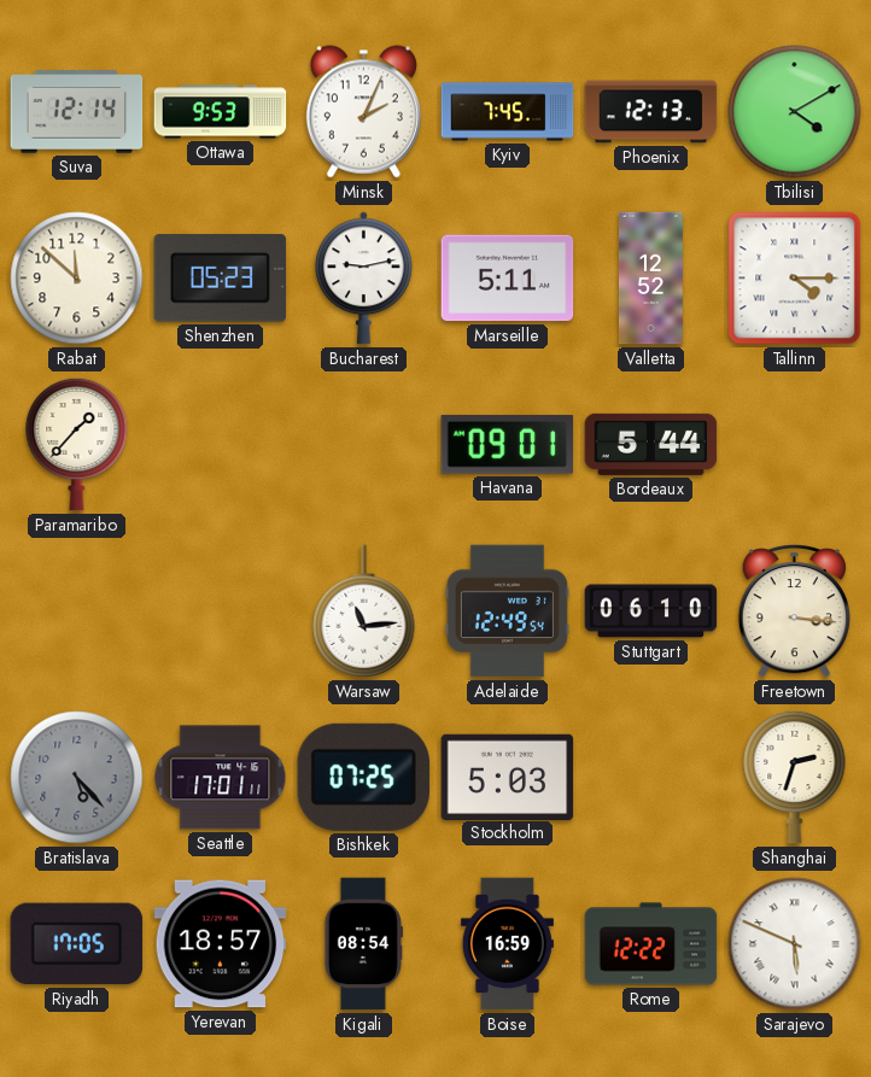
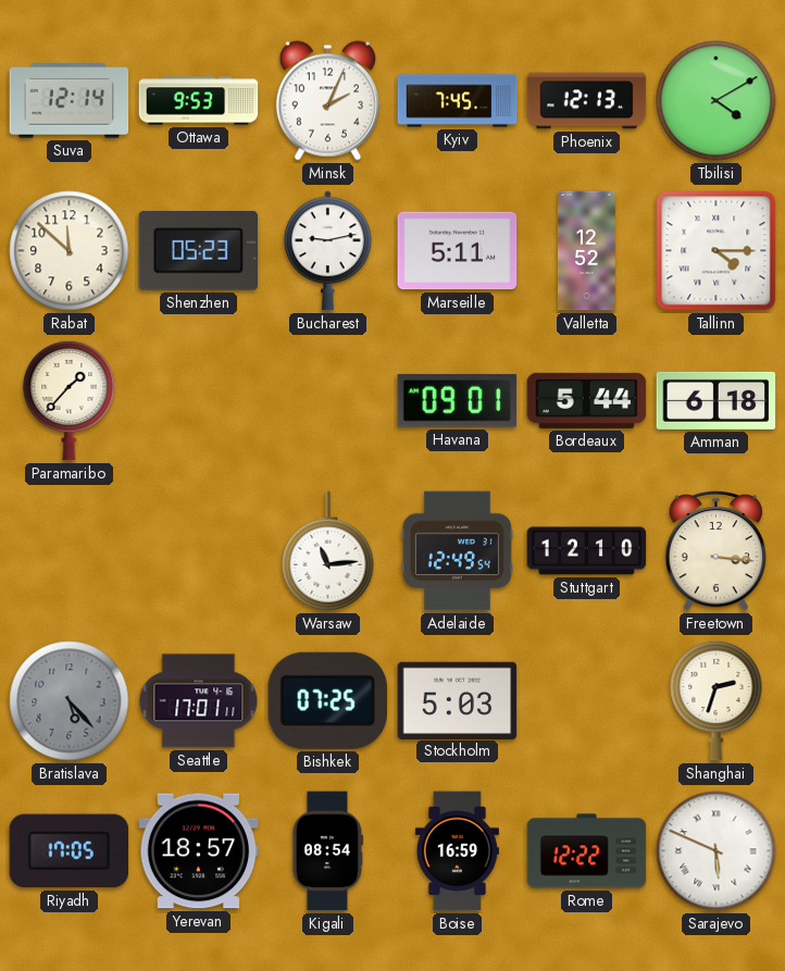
Amman: none -> 6:18 (717, 400)
Stuttgart: 06:10 -> 12:10 (587, 551)
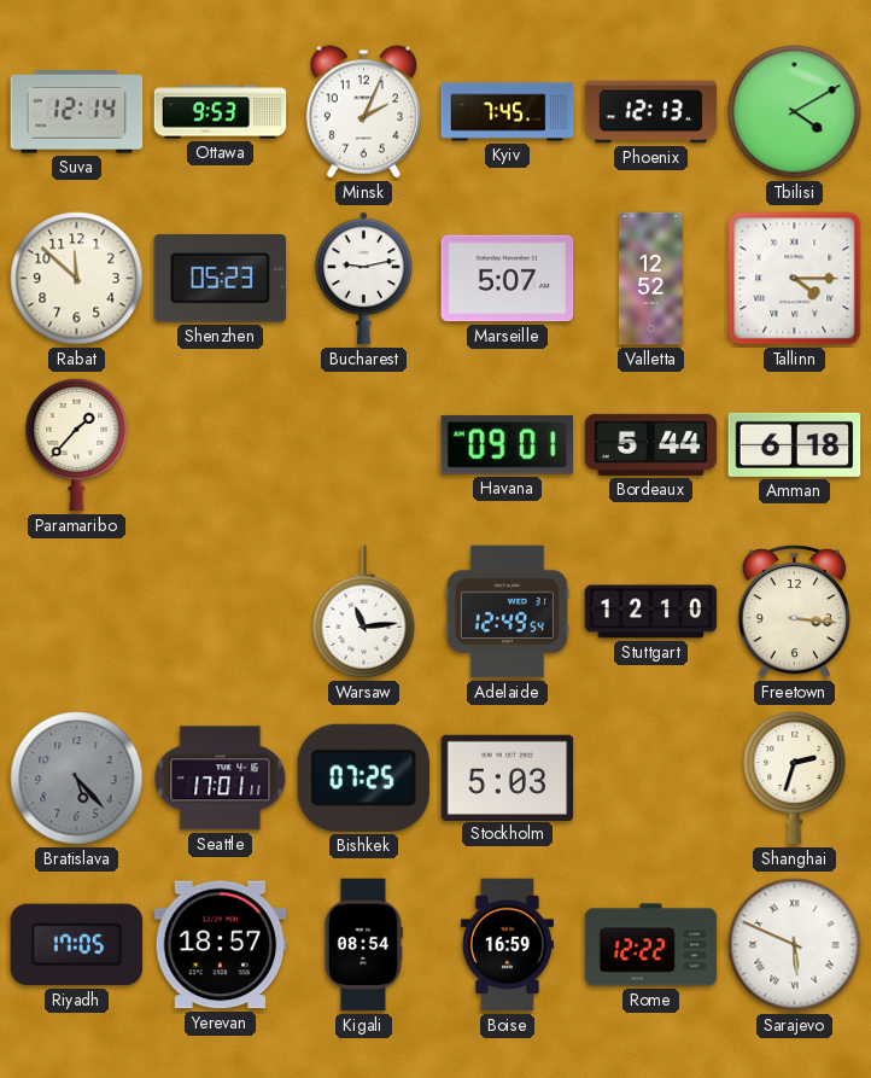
Marseille: 5:11 -> 5:07 (508, 279)
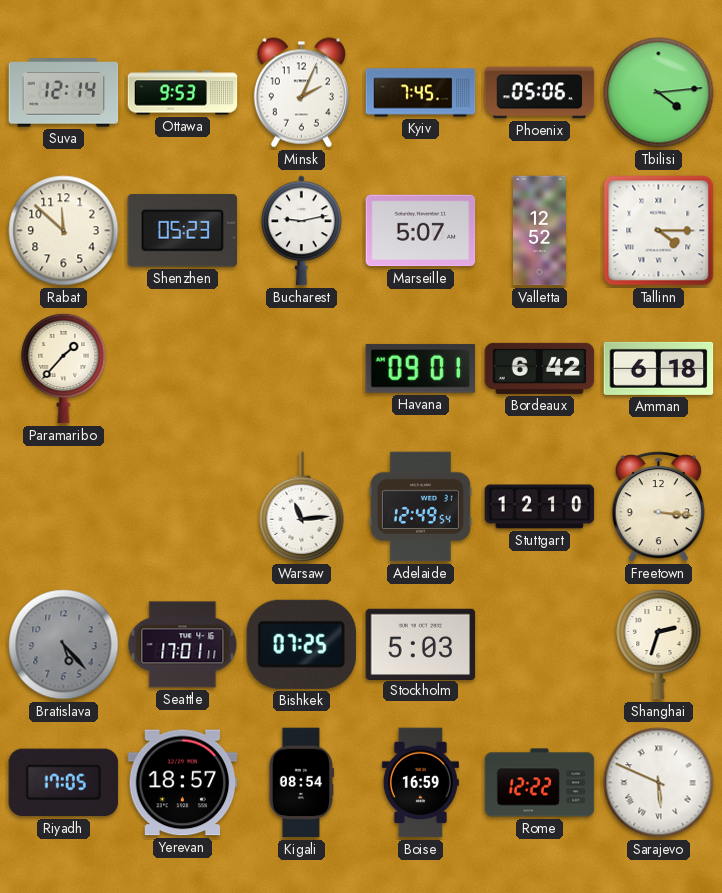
Phoenix: 12:13 -> 05:06 (540, 93)
Tbilisi: 4:10 -> 4:14 (659, 93)
Bordeaux: 5:44 -> 6:42 (540, 368)
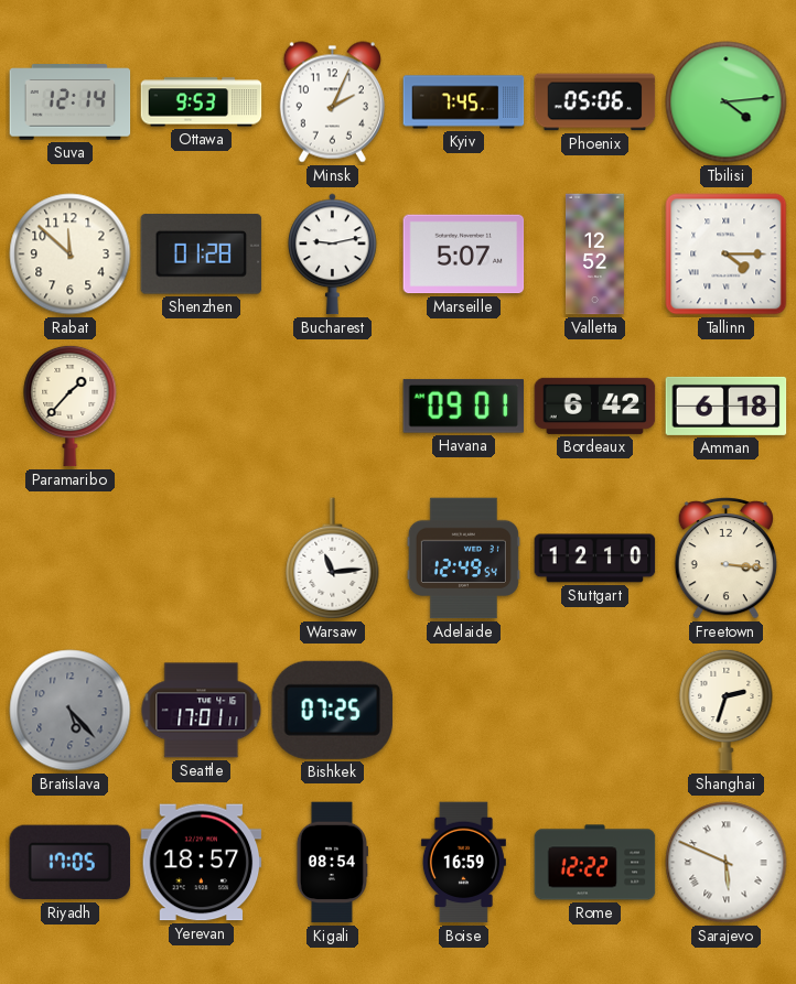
Shenzhen: 05:23 -> 01:28 (202, 255)
Stockholm: 5:03 -> none (421, 644)
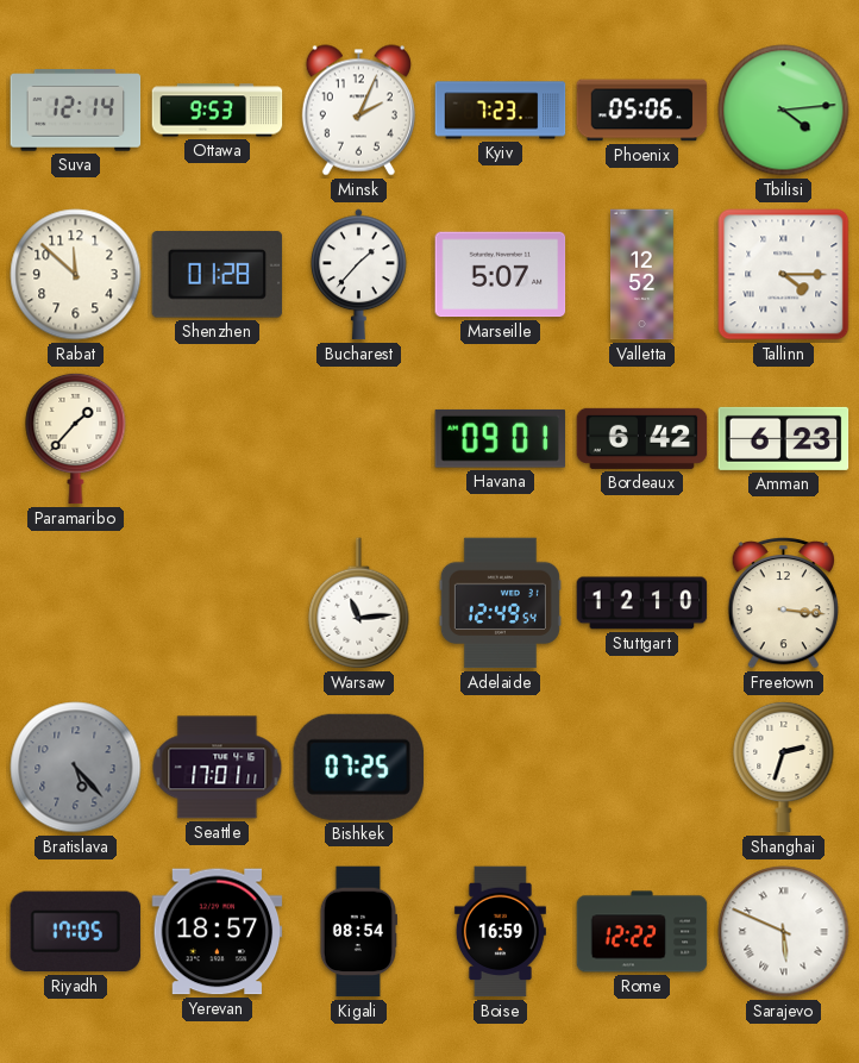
Kyiv: 7:45 -> 7:23 (501, 111)
Bucharest: 9:13 -> 1:37 (359, 275)
Amman: 6:18 -> 6:23 (784, 438)
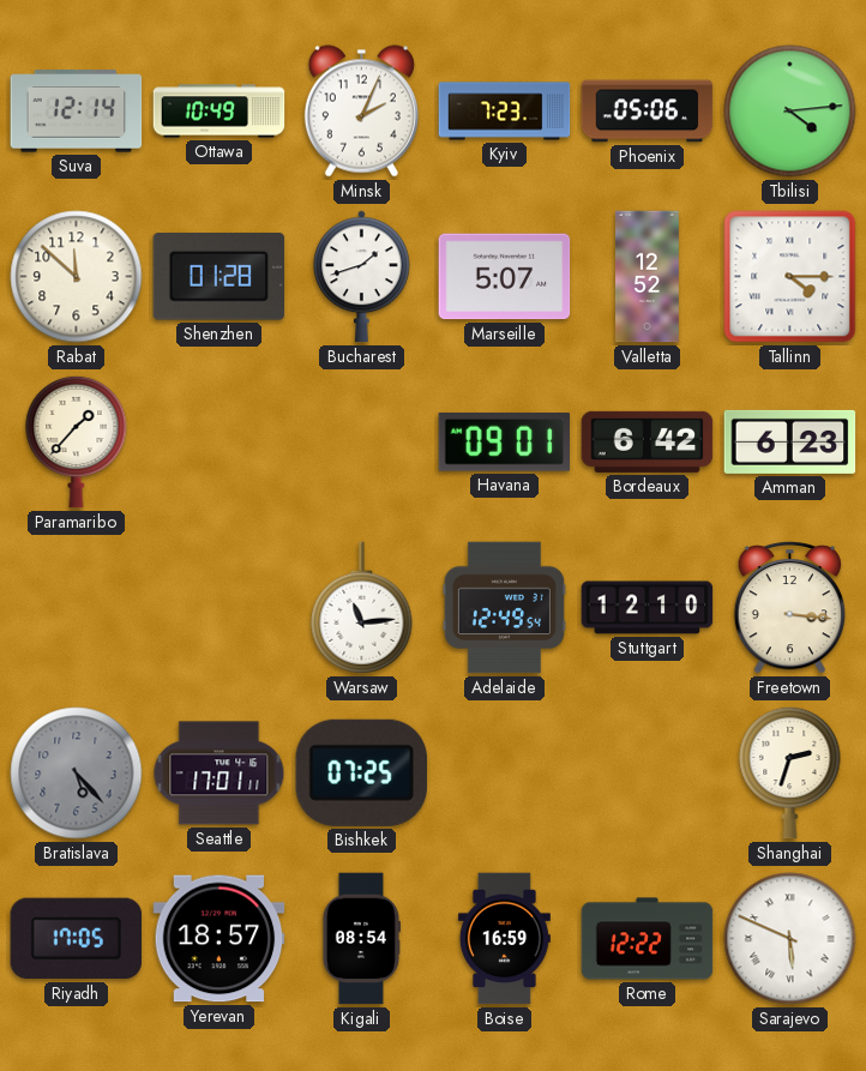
Ottawa: 9:53 -> 10:49 (219, 112)
Bucharest: 1:37 -> 1:42 (362, 277)
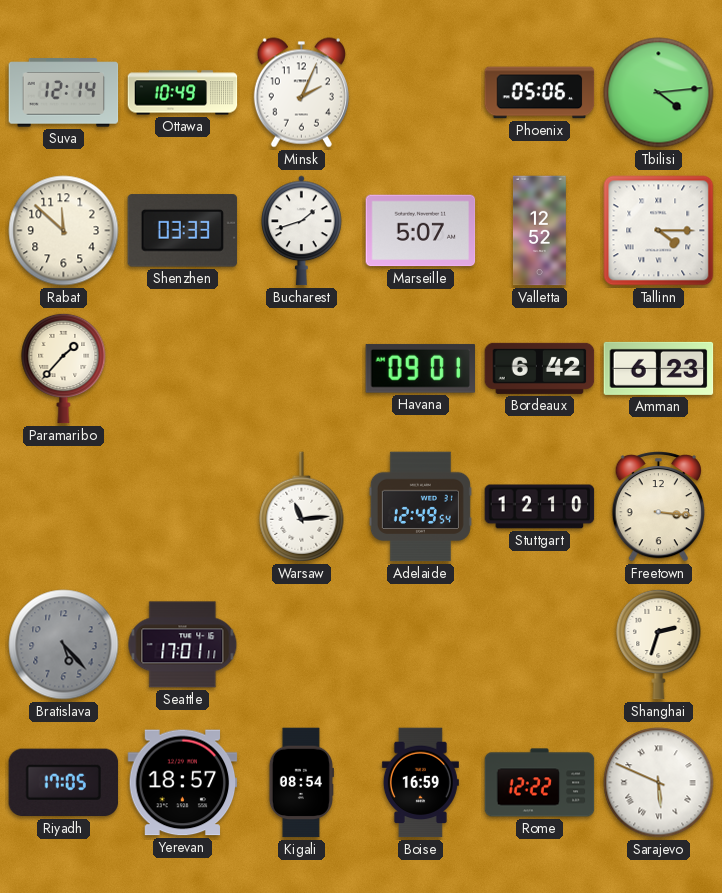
Kyiv: 7:23 -> none (505, 112)
Shenzhen: 01:28 -> 03:33 (183, 231)
Bishkek: 07:25 -> none (361, 772)
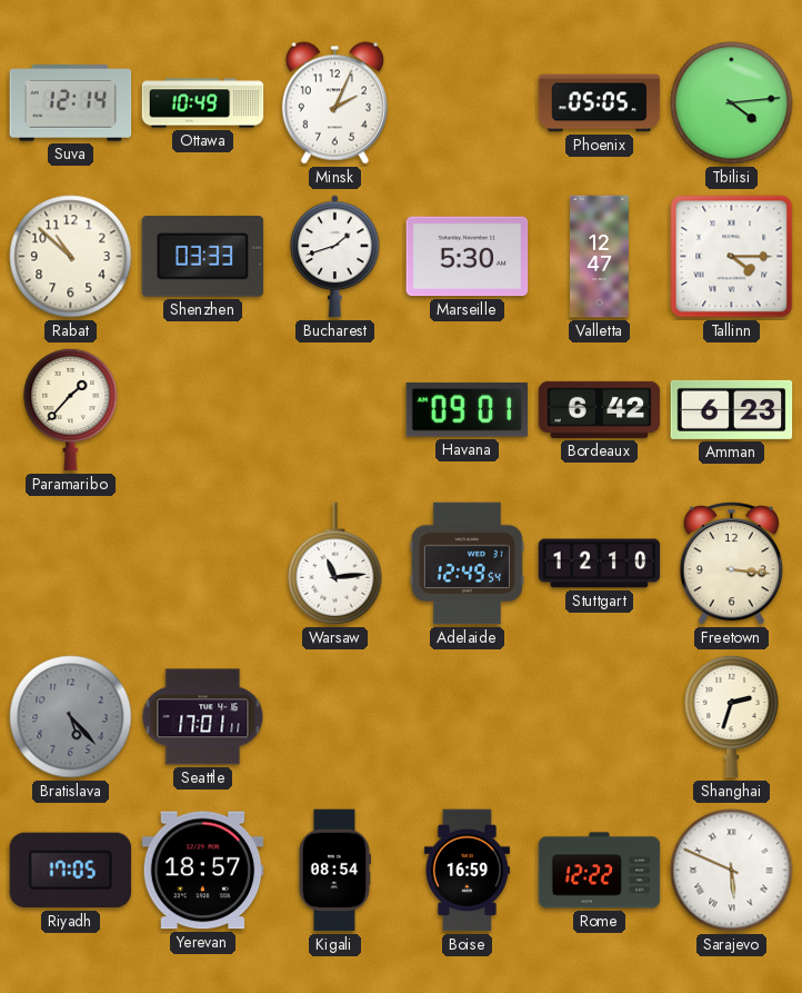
Phoenix: 05:06 -> 05:05 (600, 103)
Rabat: 11:52 -> 10:52 (71, 257)
Marseille: 5:07 -> 5:30 (468, 257)
Valletta: 12:52 -> 12:47 (600, 257)
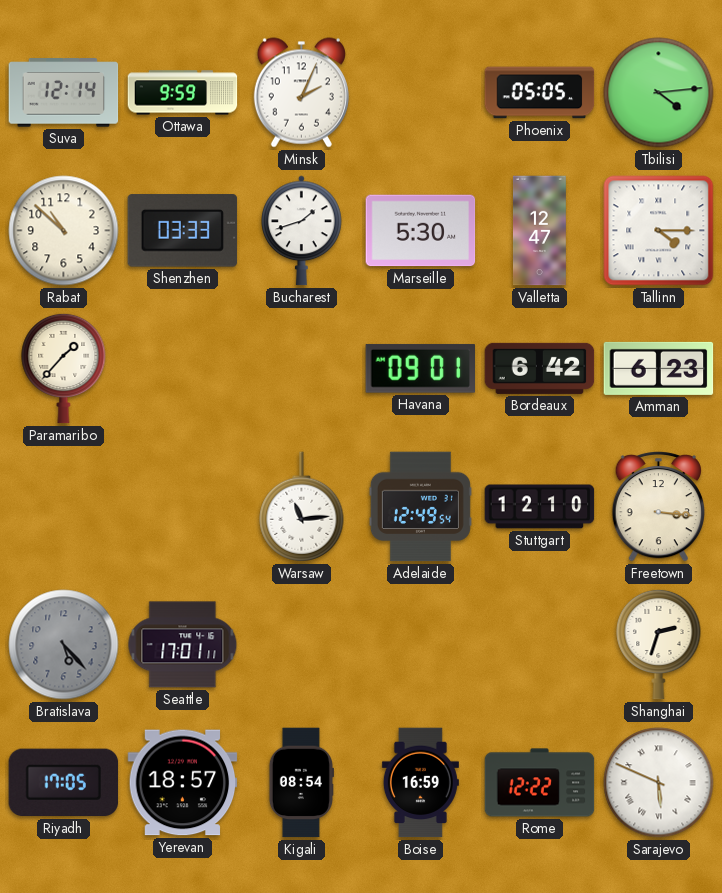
Ottawa: 10:49 -> 9:59 (183, 93)
